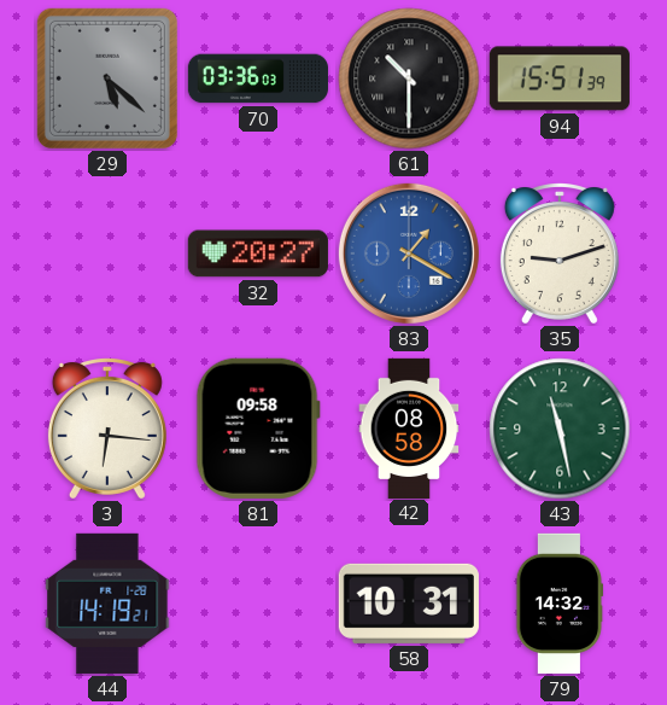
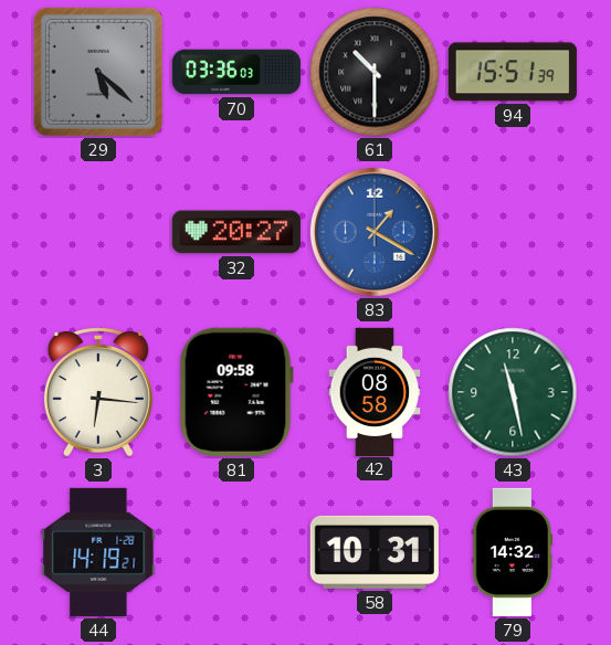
35: 9:12 -> none (560, 254)
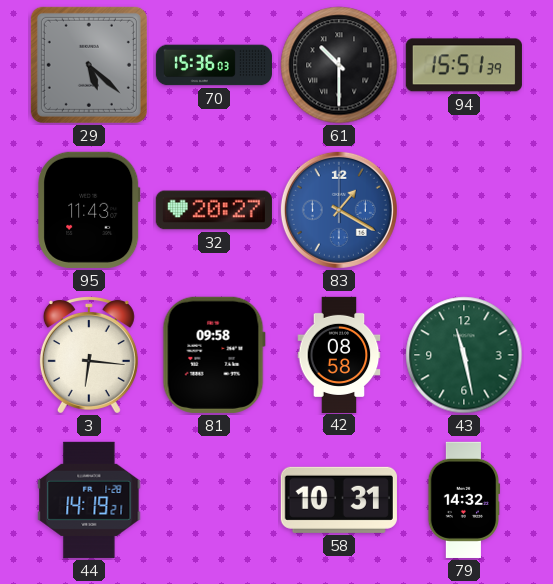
70: 03:36 -> 15:36 (213, 65)
95: none -> 11:43 (89, 210)
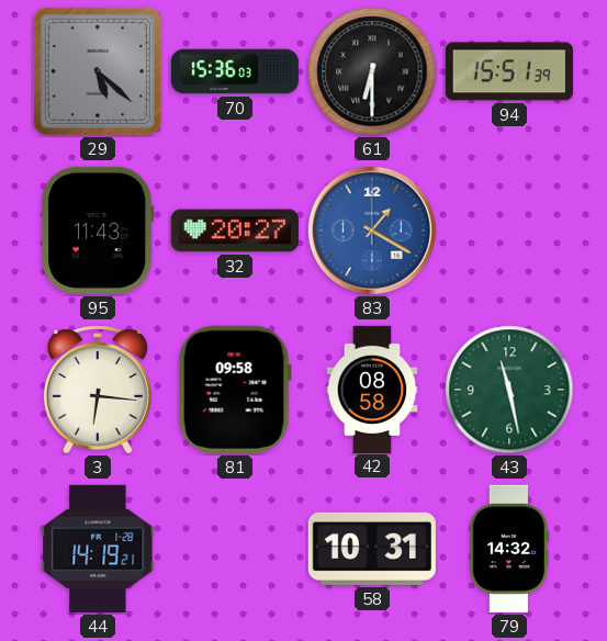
61: 10:30 -> 6:30 (372, 71)
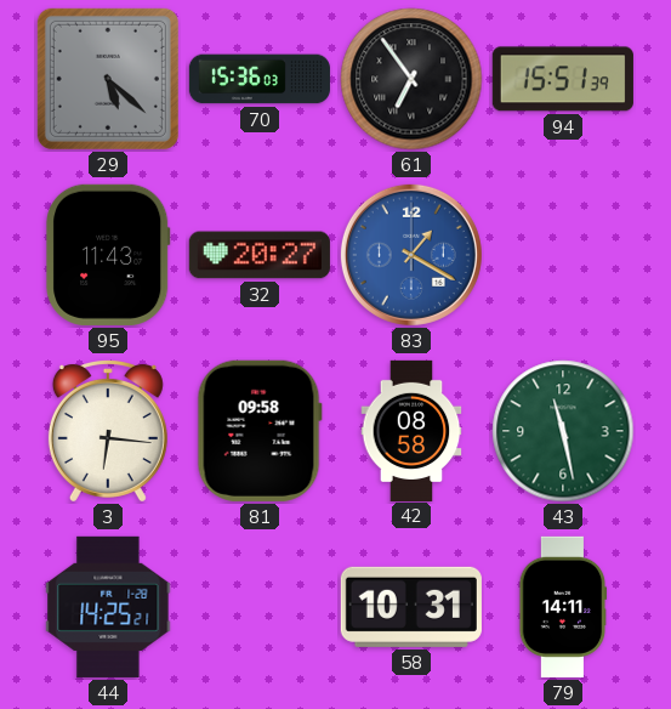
61: 6:30 -> 6:54 (411, 79)
44: 14:19 -> 14:25 (108, 607)
79: 14:32 -> 14:11 (563, 607)
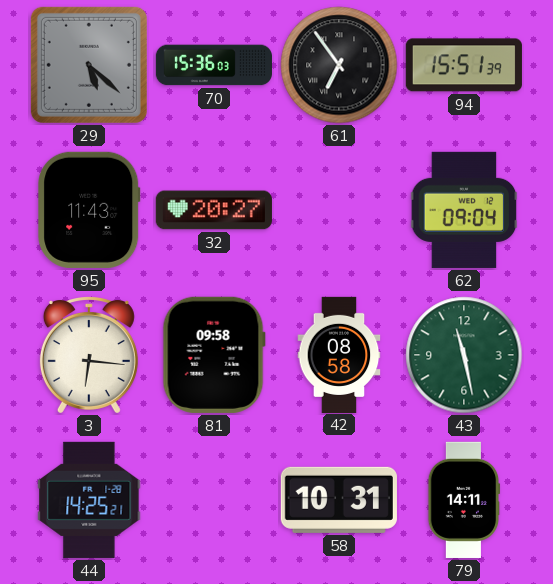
83: 1:20 -> none (411, 255)
62: none -> 09:04 (464, 210)
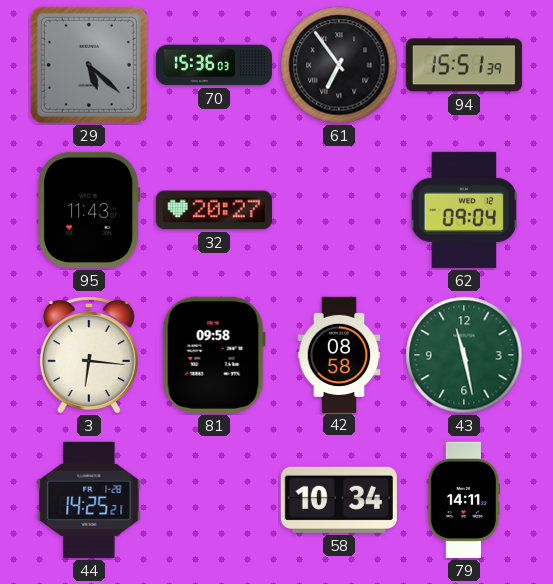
58: 10:31 -> 10:34 (339, 500)
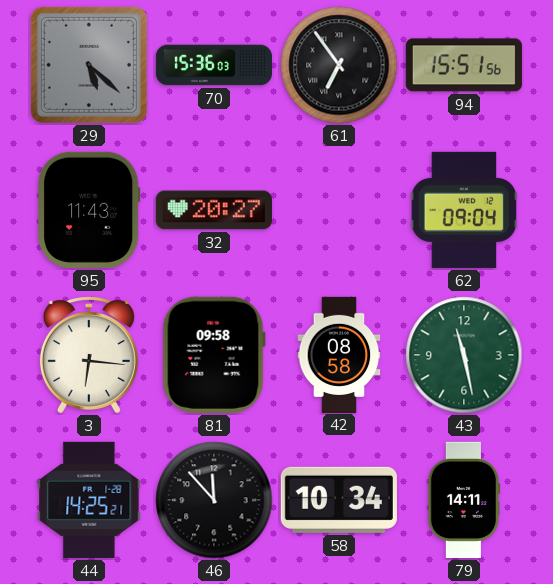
94: 15:51:39 -> 15:51:56 (464, 65)
46: none -> 11:53 (214, 500)
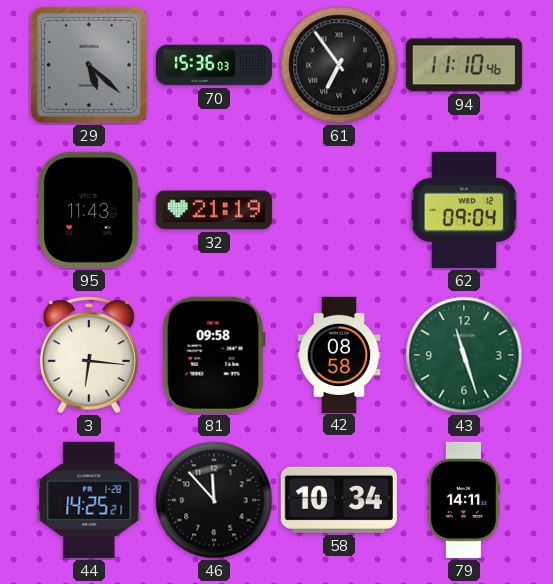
94: 15:51 -> 11:10 (464, 65)
32: 20:27 -> 21:19 (214, 210)
43: 11:28 -> 11:27 (464, 355)
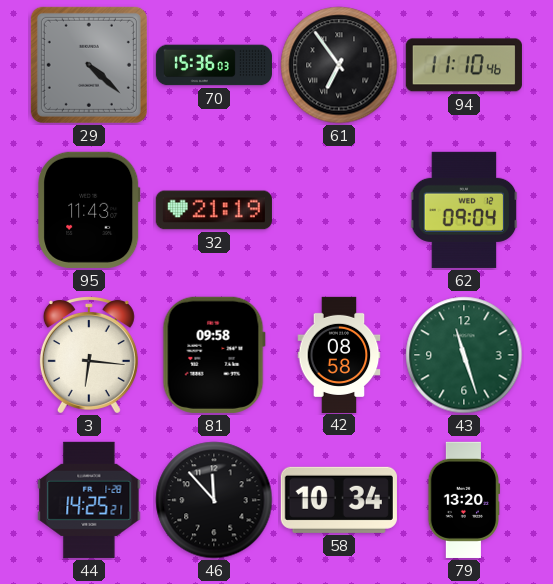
29: 5:22 -> 4:22 (89, 65)
79: 14:11 -> 13:20 (464, 500)
